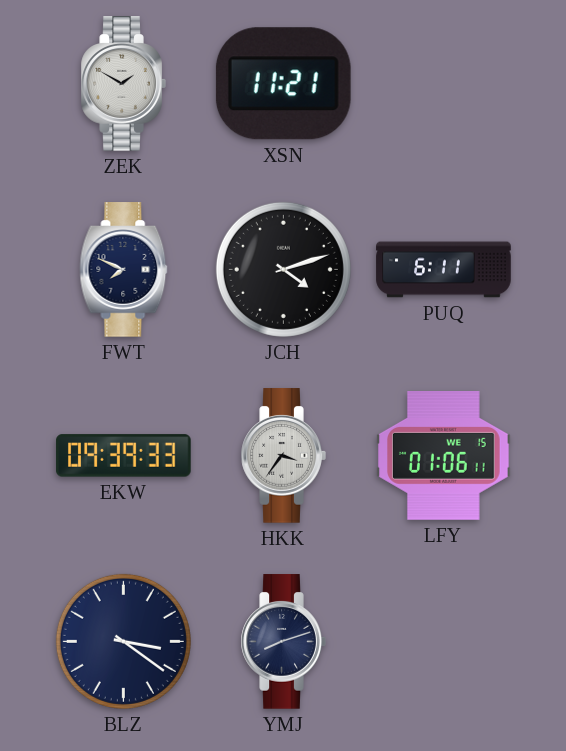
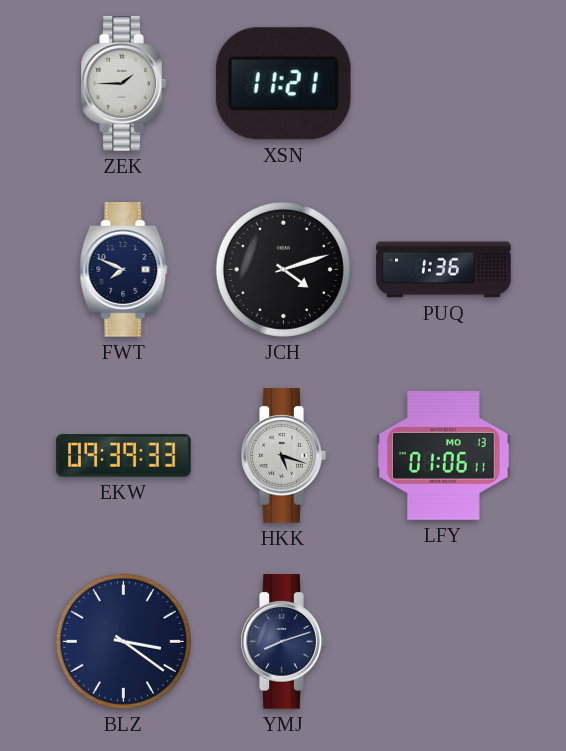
ZEK: 1:50 -> 1:45 (123, 84)
PUQ: 6:11 -> 1:36 (444, 270)
HKK: 3:36 -> 5:18 (283, 456)
LFY date: WE 15 -> MO 13 (444, 456)
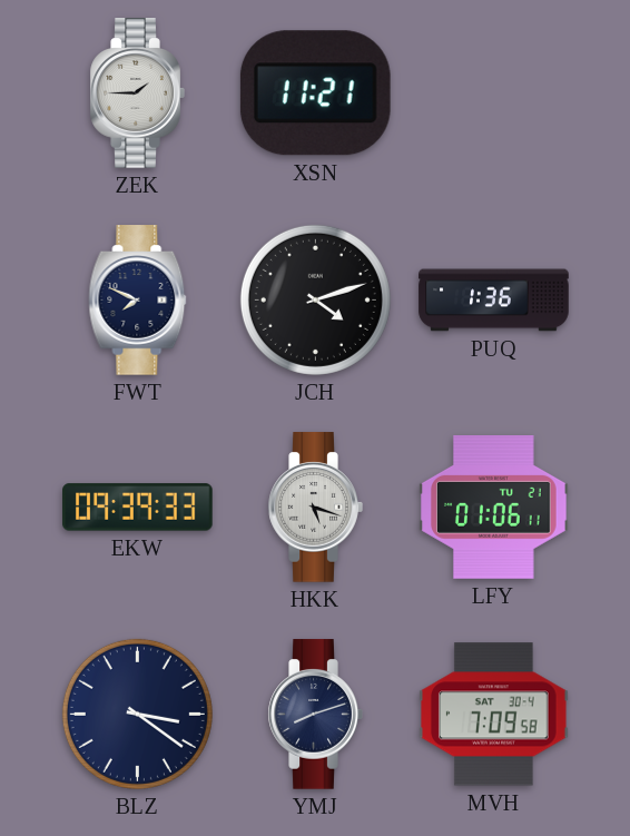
LFY date: MO 13 -> TU 21 (494, 508)
MVH: none -> 7:09 (494, 715)
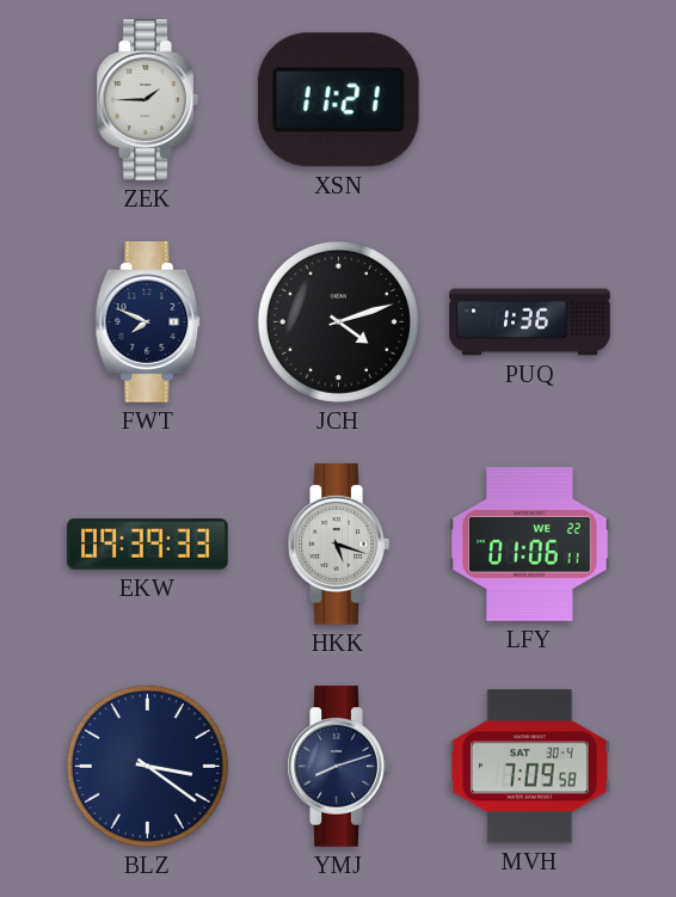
LFY date: TU 21 -> WE 22 (530, 545)
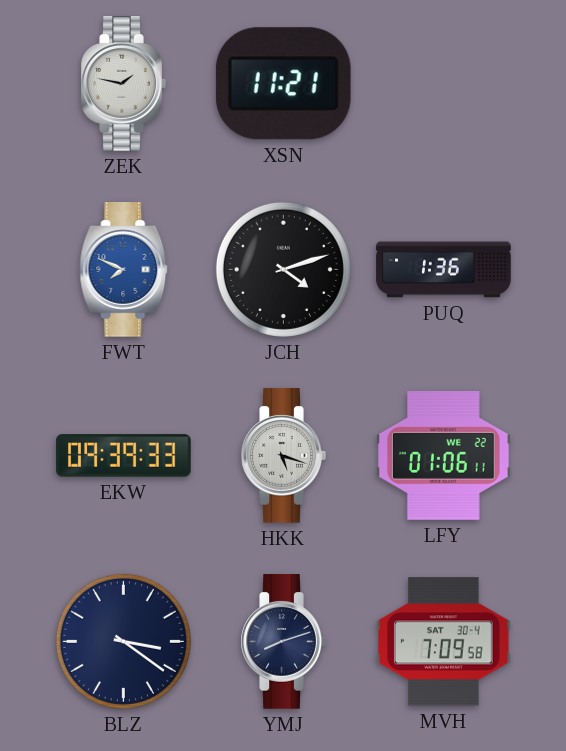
ZEK: 1:45 -> 1:47 (123, 84)
FWT dial: navy -> blue (124, 270)
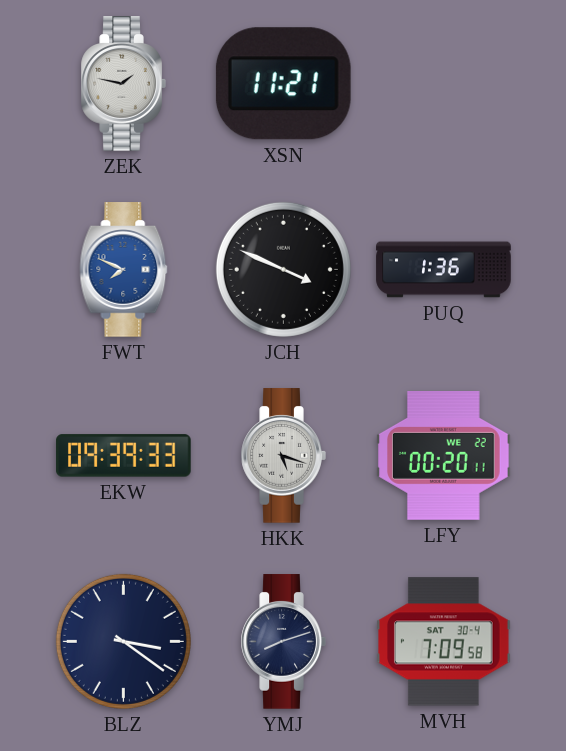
JCH: 4:12 -> 3:49 (283, 269)
LFY: 01:06 -> 00:20 (444, 456)
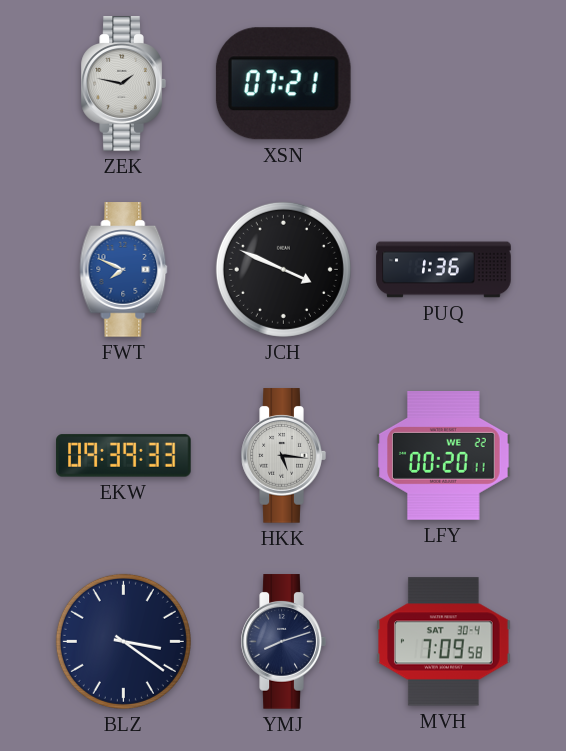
XSN: 11:21 -> 07:21 (283, 84)
HKK: 5:18 -> 5:16 (283, 456)
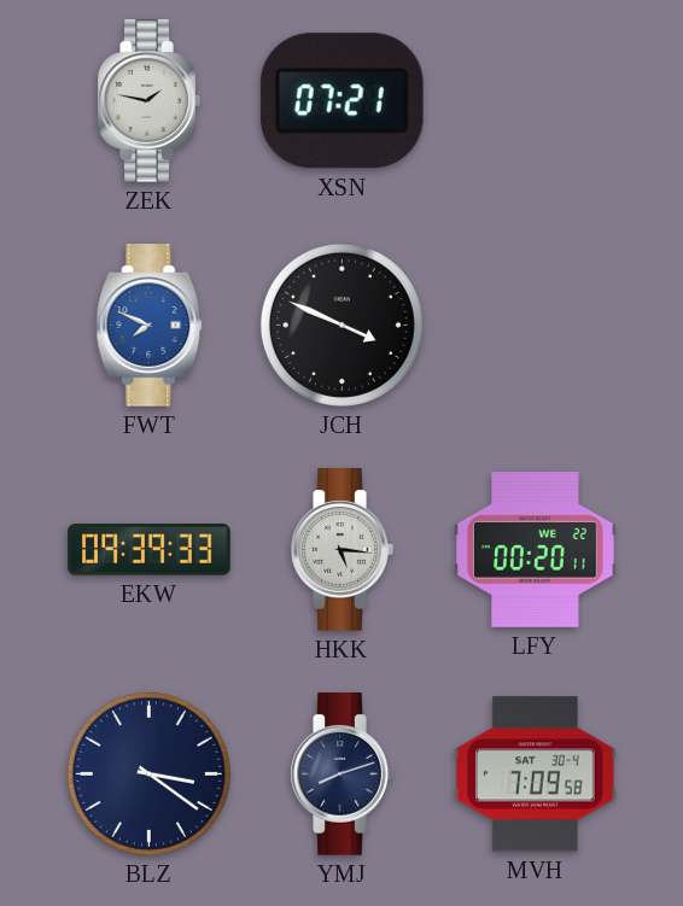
PUQ: 1:36 -> none (444, 270)
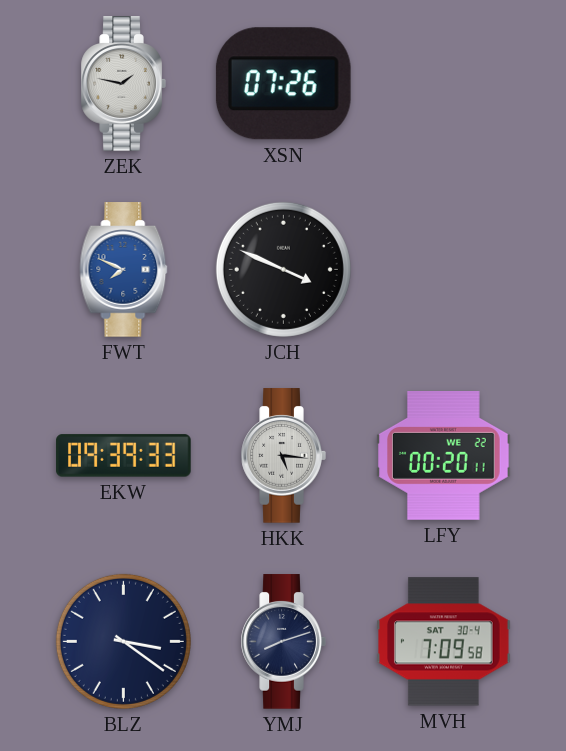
XSN: 07:21 -> 07:26 (283, 84)
